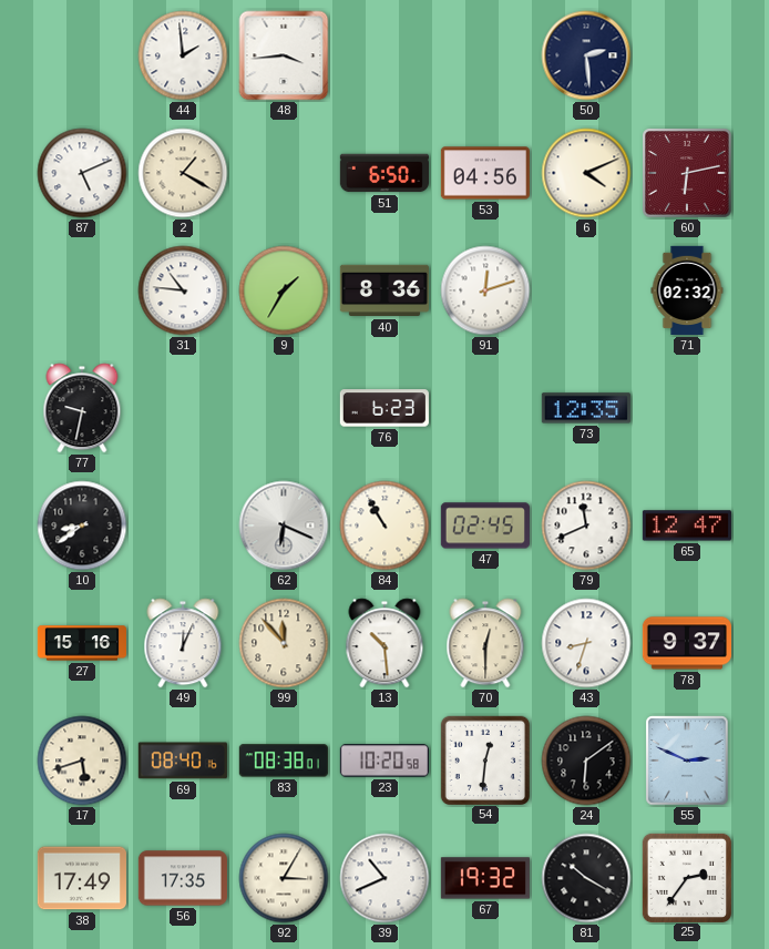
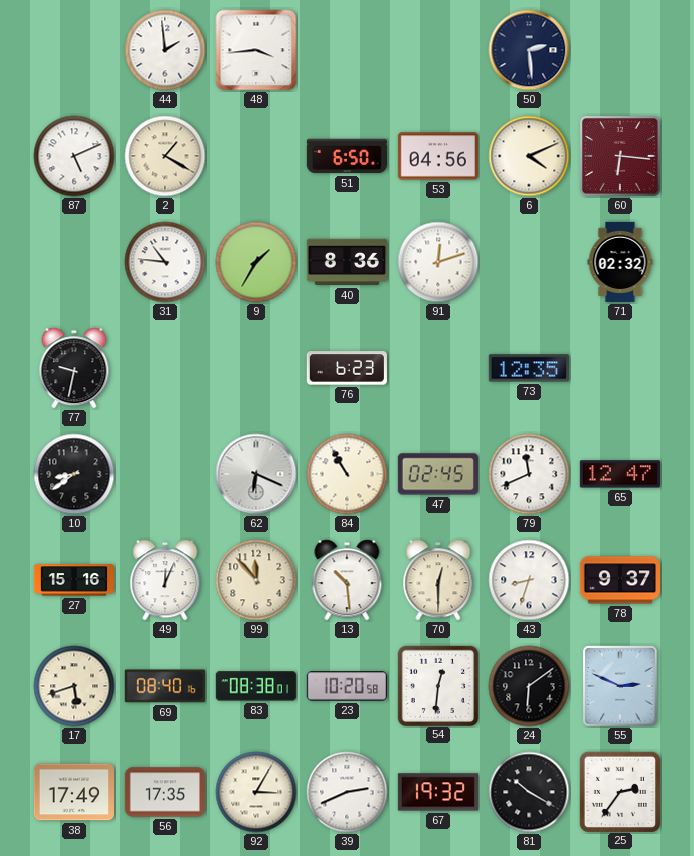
60: 6:13 -> 6:16 (621, 157)
39: 10:41 -> 2:41 (347, 792)
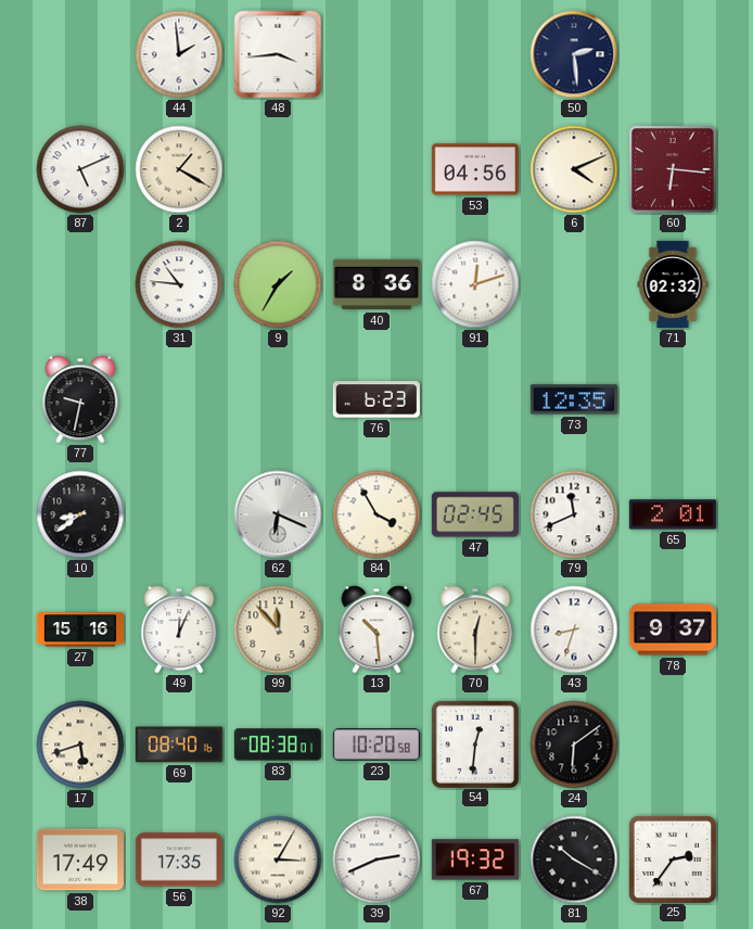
51: 6:50 -> none (346, 156)
84: 10:55 -> 3:55 (376, 514)
65: 12:47 -> 2:01 (673, 514)
55: 2:49 -> none (620, 686)
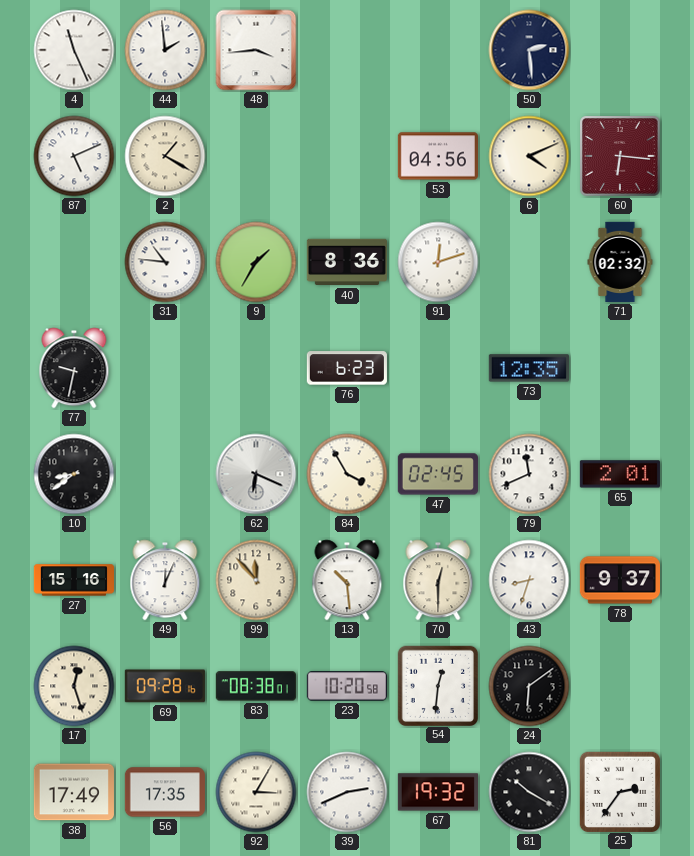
4: none -> 11:26 (74, 50)
17: 5:42 -> 12:27 (74, 686)
69: 08:40 -> 09:28 (165, 686)
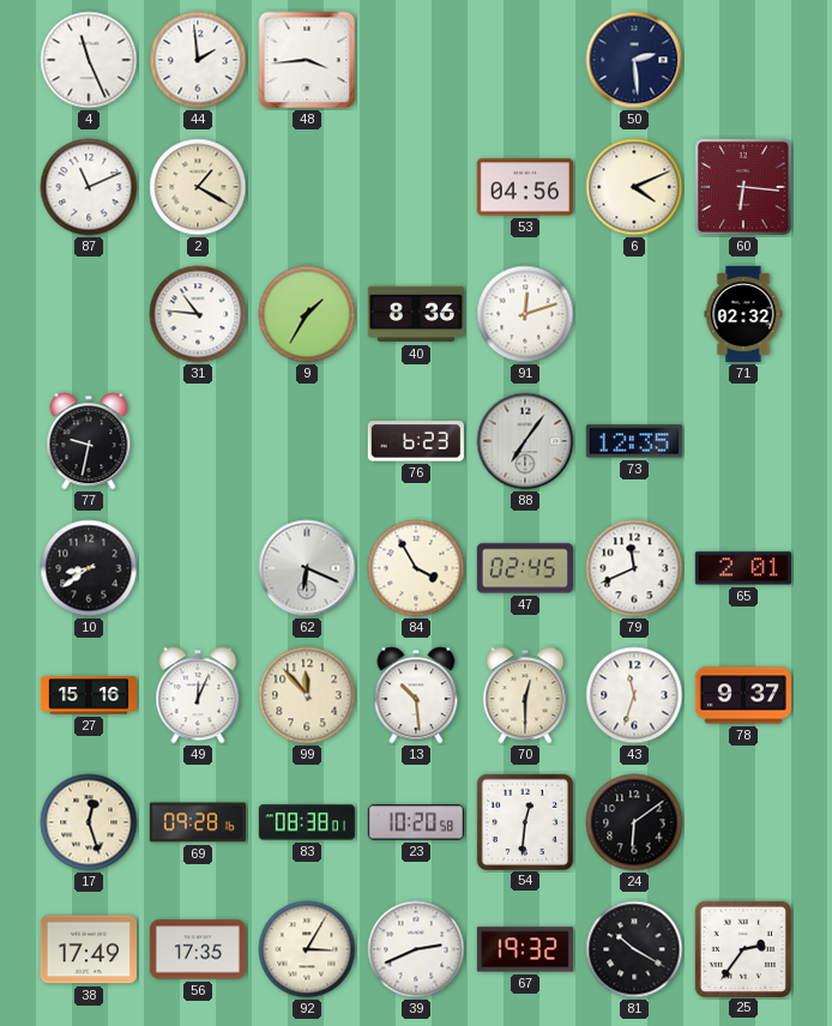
87: 5:11 -> 11:11 (89, 187)
88: none -> 7:06 (525, 441)
43: 8:33 -> 11:33 (634, 695)
